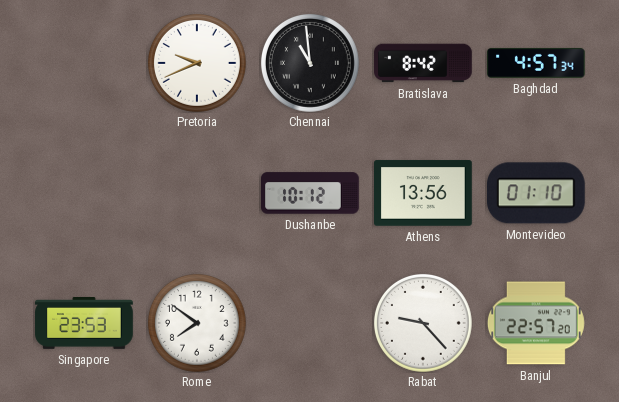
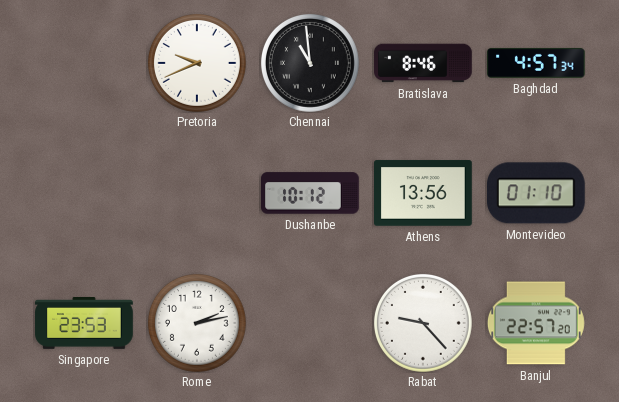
Bratislava: 8:42 -> 8:46 (423, 63)
Rome: 7:51 -> 2:13 (197, 323)
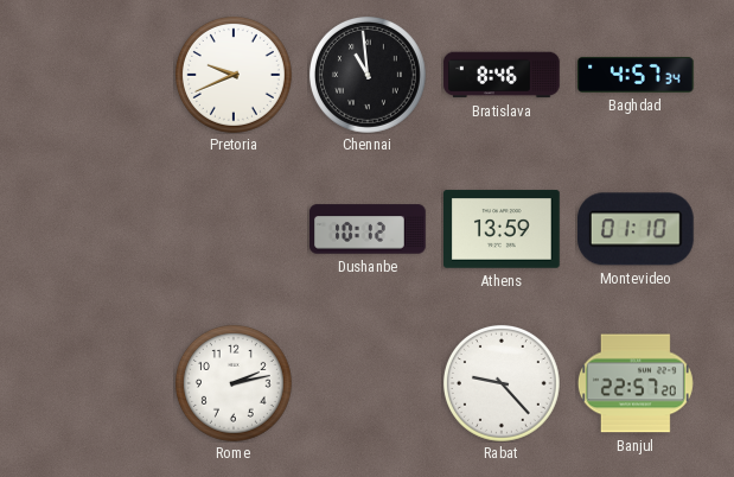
Athens: 13:56 -> 13:59 (503, 229)
Singapore: 23:53 -> none (84, 324)
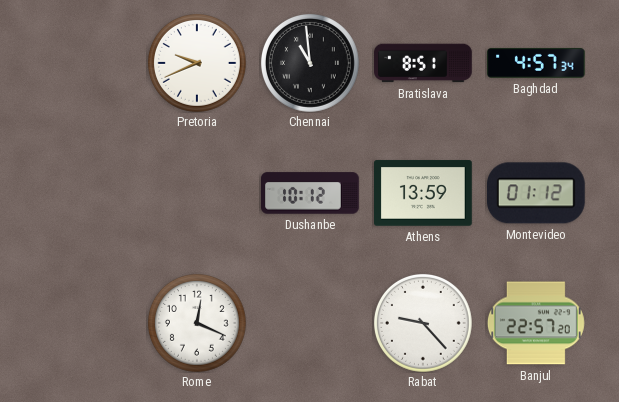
Bratislava: 8:46 -> 8:51 (423, 63)
Montevideo: 01:10 -> 01:12 (536, 193)
Rome: 2:13 -> 12:19 (197, 323)
